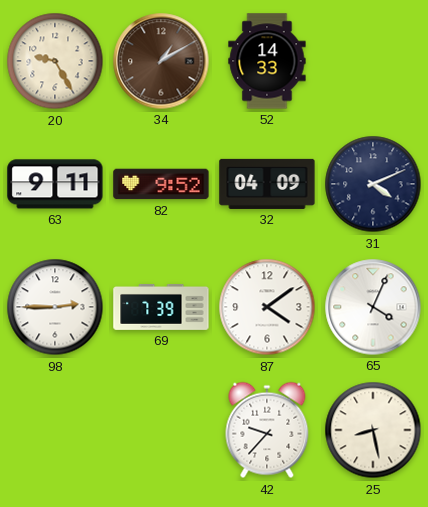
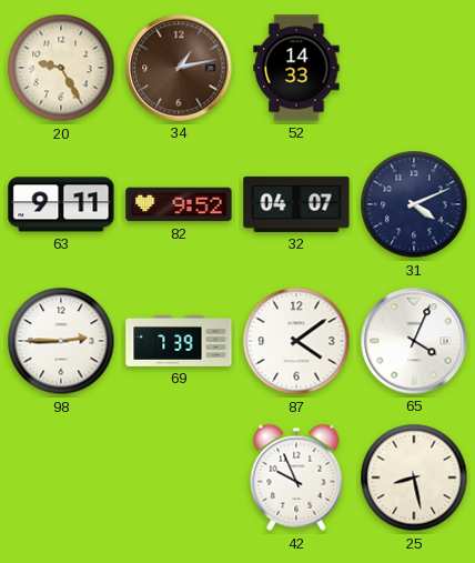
34: 1:10 -> 1:13 (179, 68)
32: 04:09 -> 04:07 (296, 204)
42: 9:37 -> 9:56 (296, 477)
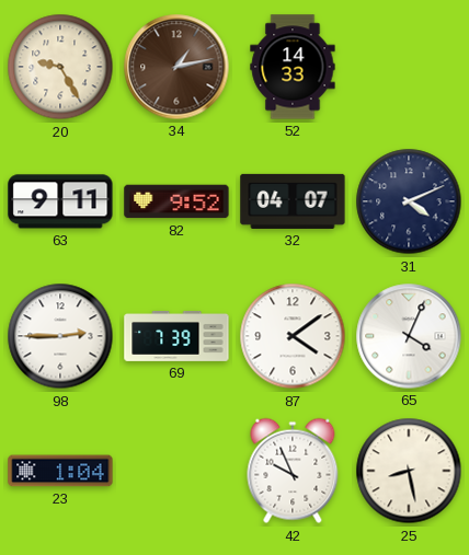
23: none -> 1:04 (60, 471)
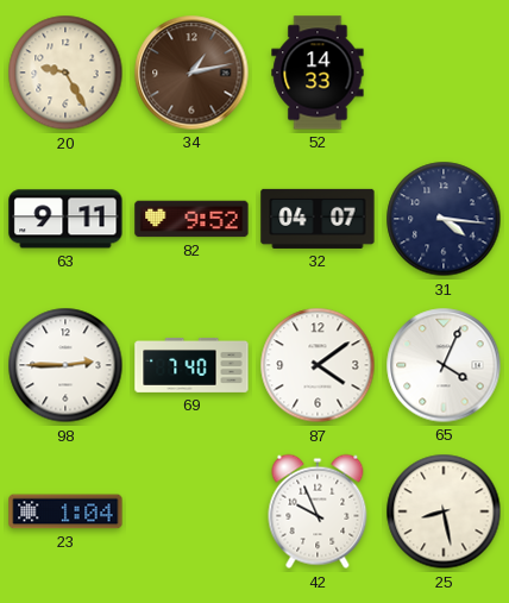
31: 4:11 -> 4:16 (444, 219)
69: 7:39 -> 7:40 (191, 365)
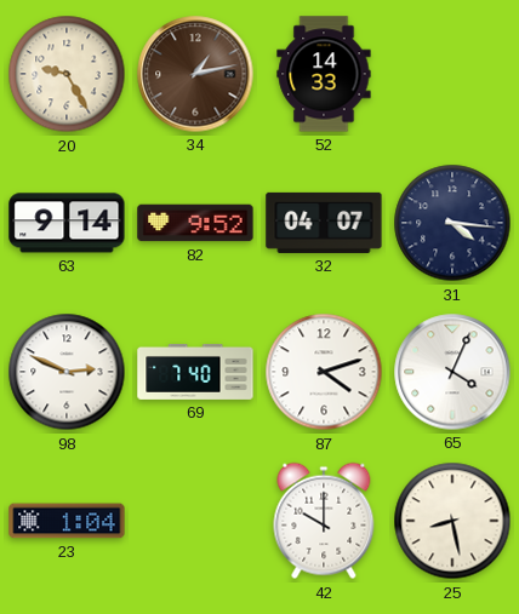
63: 9:11 -> 9:14 (67, 223)
98: 2:45 -> 2:49 (67, 372)
87: 4:09 -> 4:12 (324, 372)
42: 9:56 -> 10:00 (324, 521)
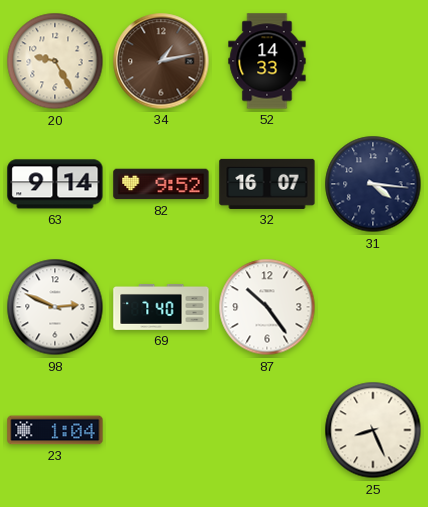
32: 04:07 -> 16:07 (267, 184)
87: 4:12 -> 10:24 (267, 307)
65: 4:04 -> none (452, 372)
42: 10:00 -> none (324, 521)
25: 8:28 -> 8:26 (373, 430)
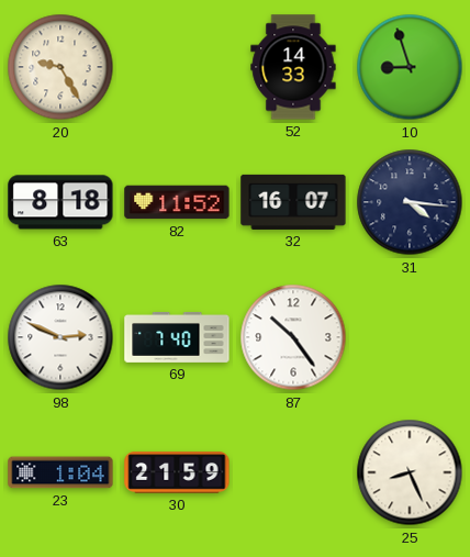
34: 1:13 -> none (161, 61)
10: none -> 8:57 (410, 67)
63: 9:14 -> 8:18 (60, 202)
82: 9:52 -> 11:52 (177, 202)
30: none -> 21:59 (177, 472)
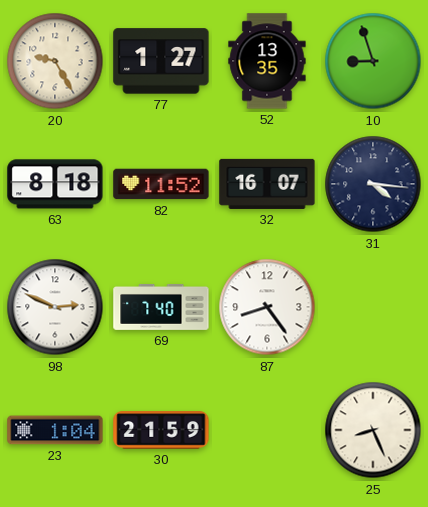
77: none -> 1:27 (161, 61)
52: 14:33 -> 13:35 (267, 61)
87: 10:24 -> 8:24 (267, 307)
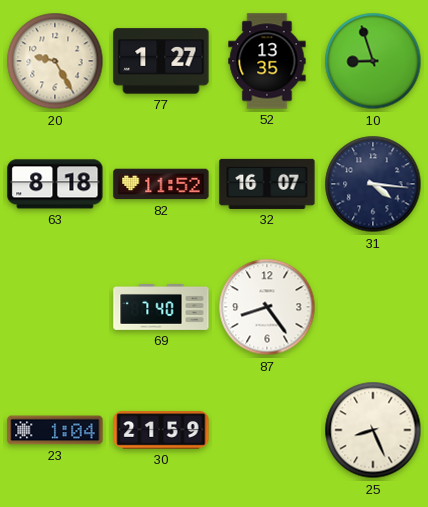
98: 2:49 -> none (55, 307)
